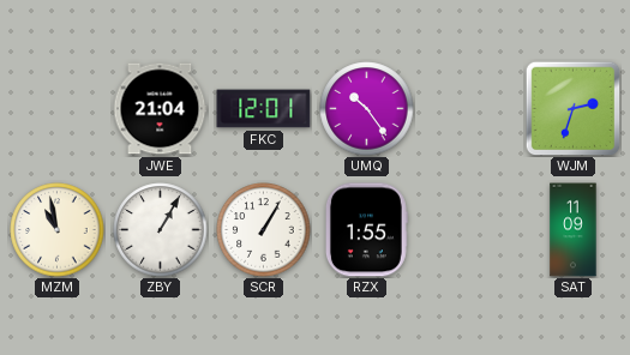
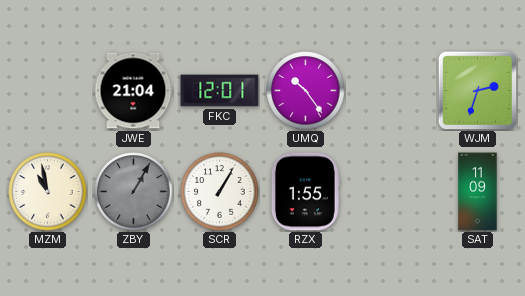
ZBY dial: white -> grey (134, 192)
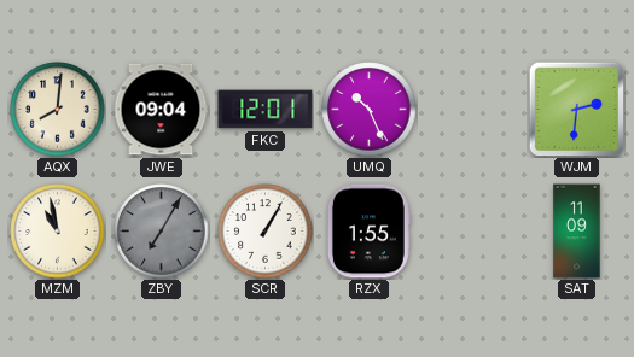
AQX: none -> 8:01 (58, 110)
JWE: 21:04 -> 09:04 (161, 110)
UMQ: 10:24 -> 10:26 (370, 110)
WJM: 2:33 -> 2:31 (576, 109)
ZBY: 1:05 -> 7:05 (162, 232)
